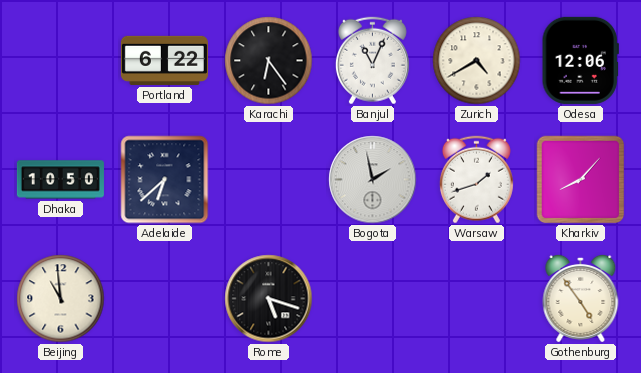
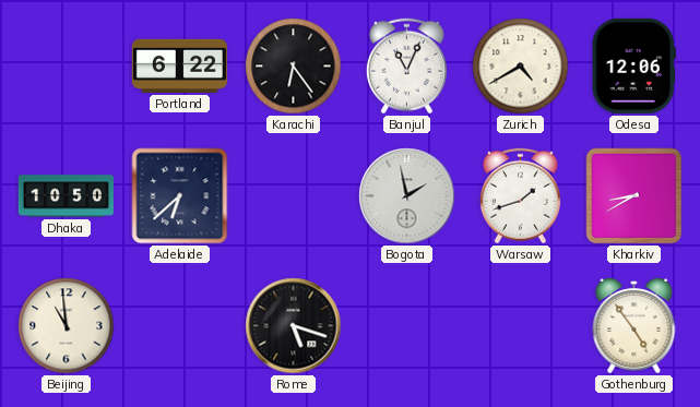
Kharkiv: 8:07 -> 8:40 (634, 196)
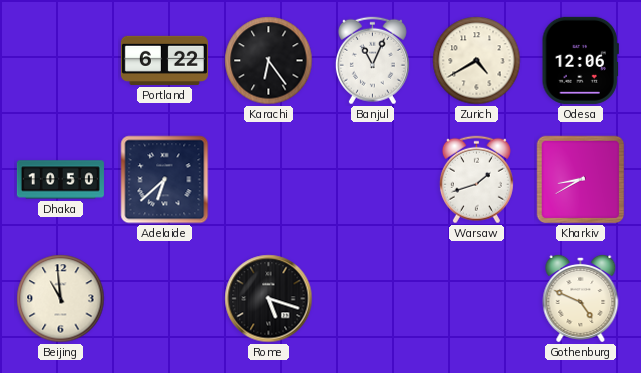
Bogota: 1:58 -> none (407, 196)
Gothenburg: 4:54 -> 4:49 (581, 298)
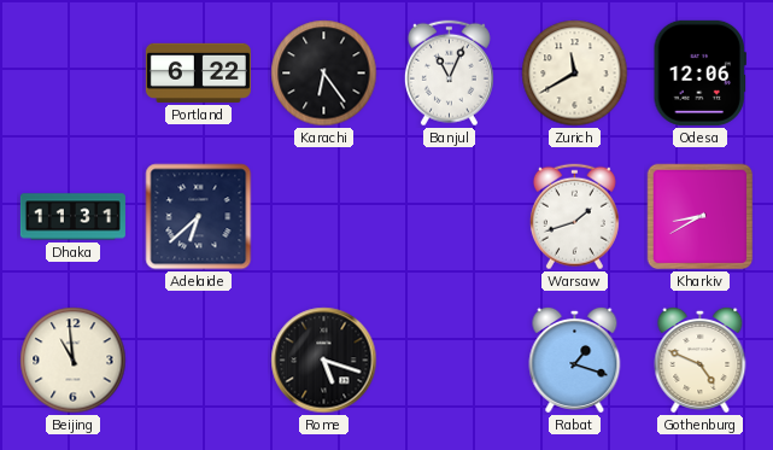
Zurich: 4:40 -> 11:40 (575, 74)
Dhaka: 10:50 -> 11:31 (72, 217)
Rabat: none -> 1:18 (575, 360)
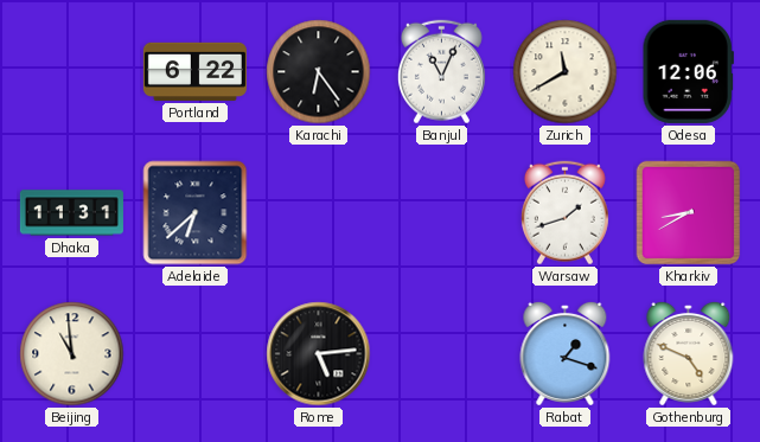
Rome: 5:18 -> 5:14 (319, 354)
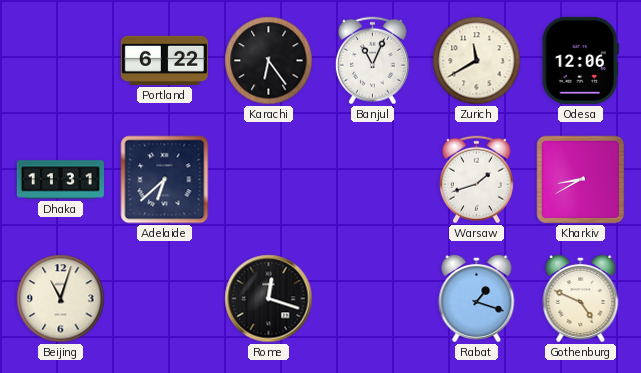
Beijing: 10:59 -> 11:03 (61, 299)
Rome: 5:14 -> 12:18 (269, 299)
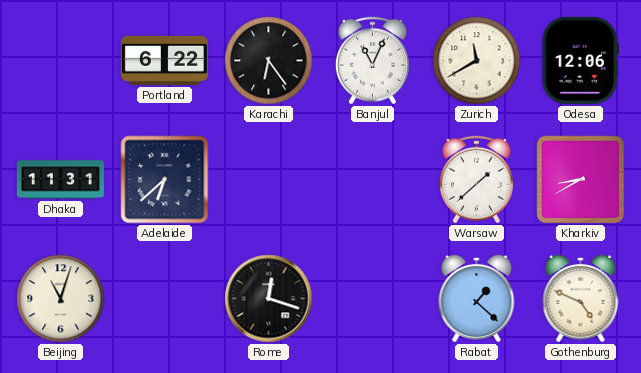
Warsaw: 1:42 -> 1:38 (476, 180)
Rabat: 1:18 -> 1:22 (477, 298)
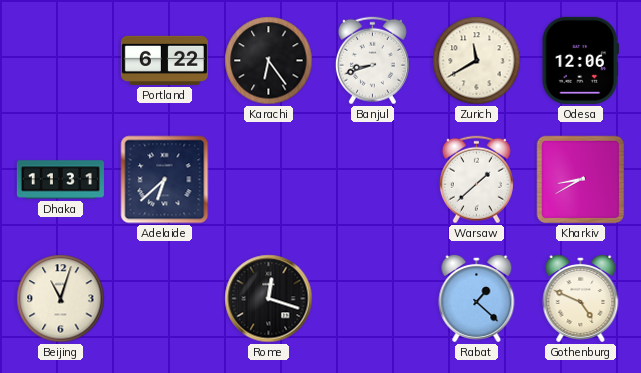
Banjul: 11:04 -> 8:42 (372, 61)
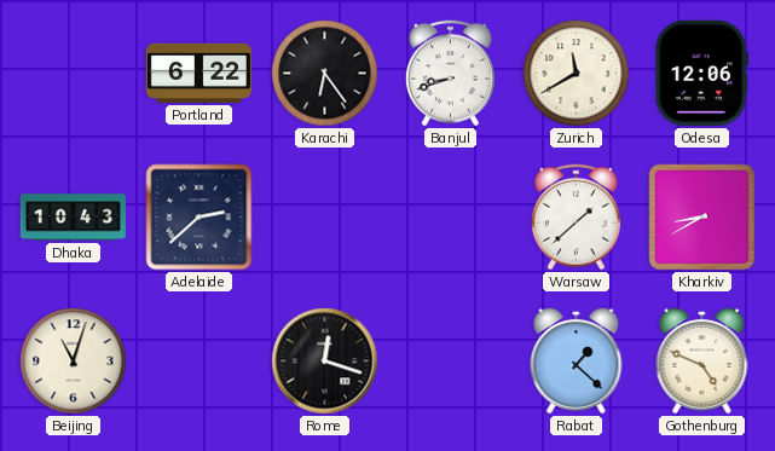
Dhaka: 11:31 -> 10:43 (73, 218)
Adelaide: 6:38 -> 2:38 (199, 218)
